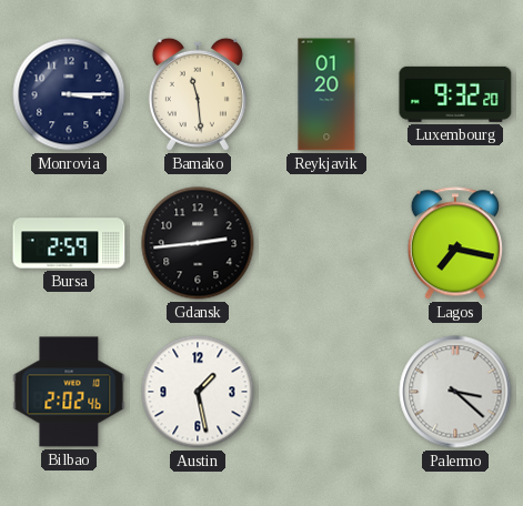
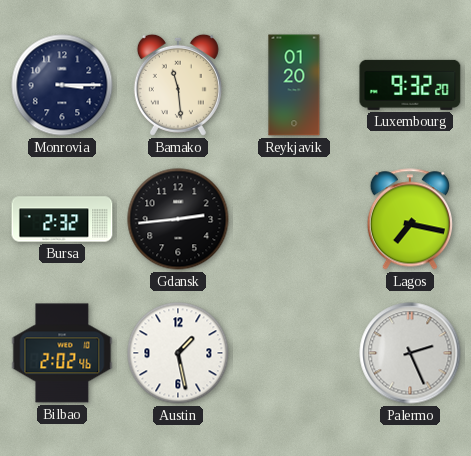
Bursa: 2:59 -> 2:32 (62, 219)
Palermo: 3:22 -> 2:26 (410, 353)
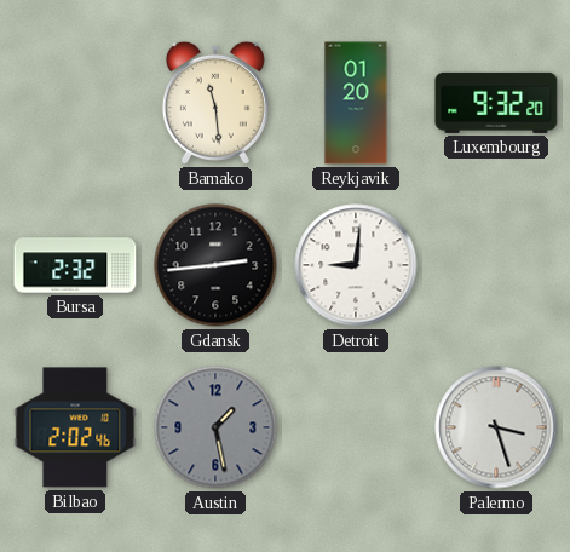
Monrovia: 3:15 -> none (62, 85)
Detroit: none -> 9:01 (356, 265)
Lagos: 7:17 -> none (409, 219)
Austin dial: white -> grey (215, 427)
Palermo: 2:26 -> 3:27 (496, 427)
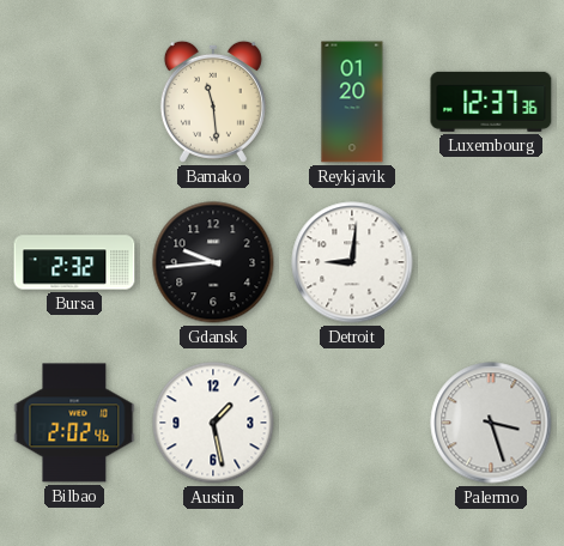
Luxembourg: 9:32 -> 12:37 (491, 102)
Gdansk: 2:44 -> 9:44 (213, 262)
Austin dial: grey -> white (213, 423)
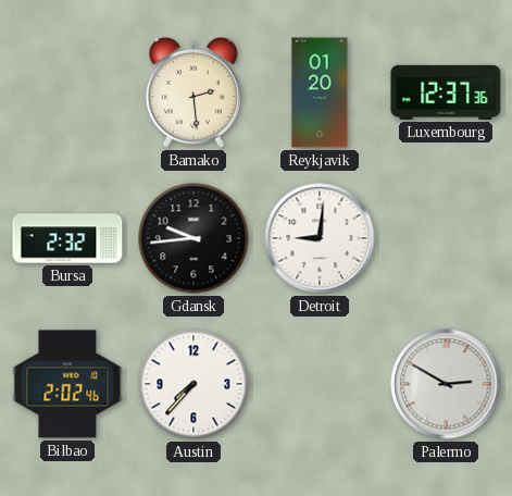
Bamako: 11:29 -> 2:29 (193, 92)
Austin: 1:28 -> 7:37 (193, 384)
Palermo: 3:27 -> 2:50 (446, 384)
